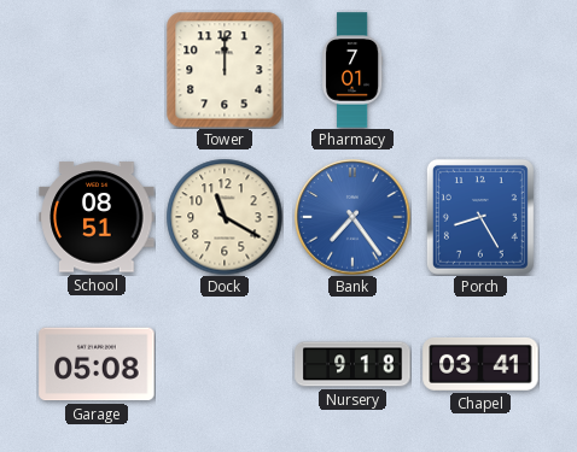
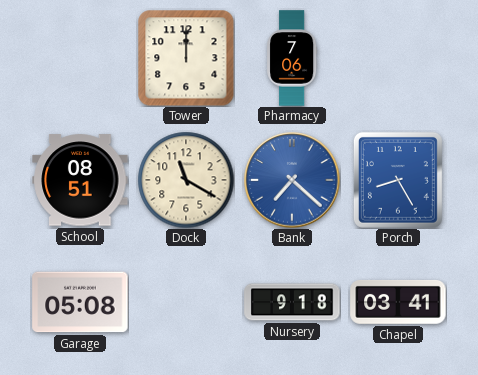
Pharmacy: 7:01 -> 7:06 (292, 58)
Bank: 7:24 -> 7:22 (292, 180)
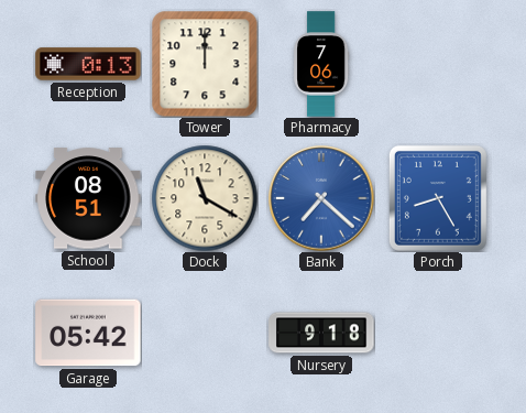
Reception: none -> 0:13 (88, 64)
Garage: 05:08 -> 05:42 (88, 333)
Chapel: 03:41 -> none (398, 302)
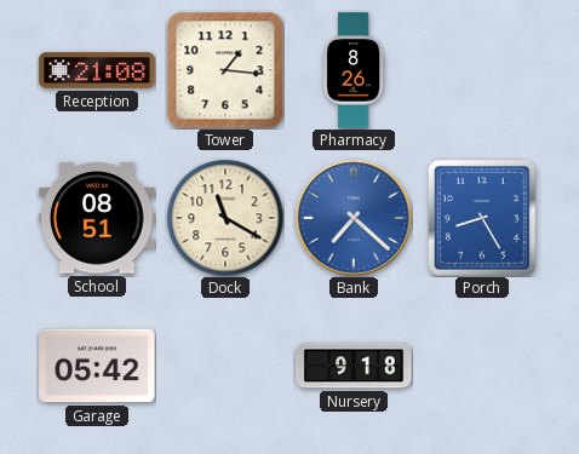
Reception: 0:13 -> 21:08 (97, 70)
Tower: 12:00 -> 1:16 (225, 70)
Pharmacy: 7:06 -> 8:26 (354, 70)
